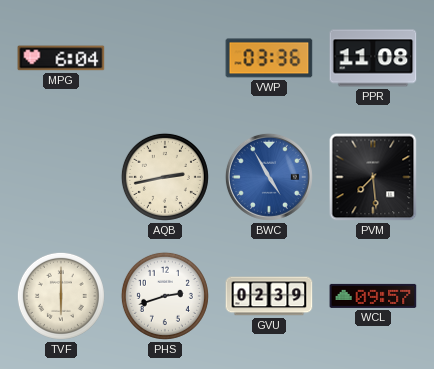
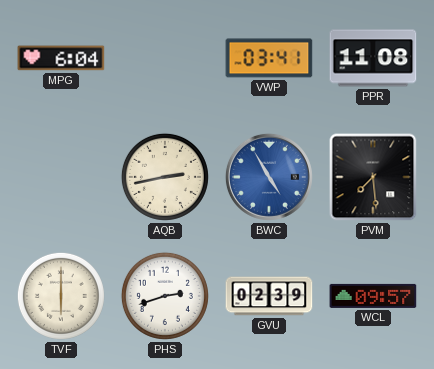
VWP: 03:36 -> 03:41 (269, 58)
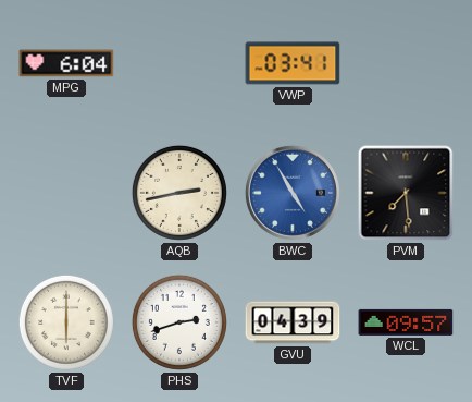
PPR: 11:08 -> none (373, 58)
GVU: 02:39 -> 04:39 (293, 322)
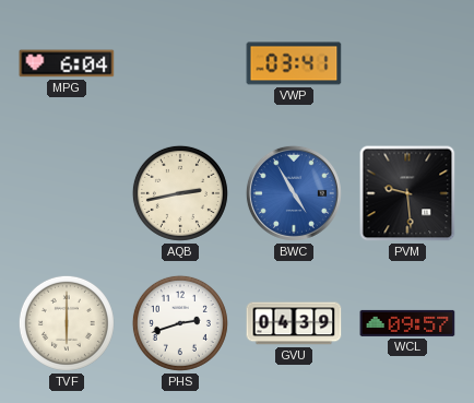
PVM: 7:29 -> 9:29 (407, 193)
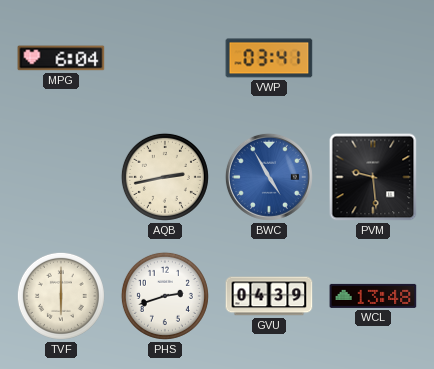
WCL: 09:57 -> 13:48 (373, 296)
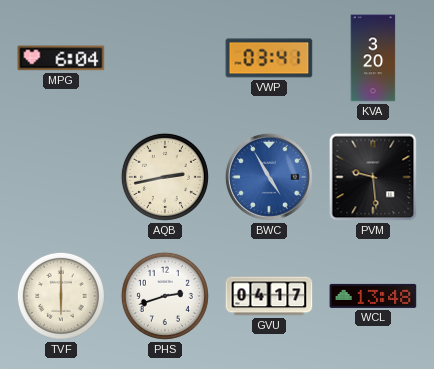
KVA: none -> 3:20 (373, 58)
GVU: 04:39 -> 04:17 (269, 296)
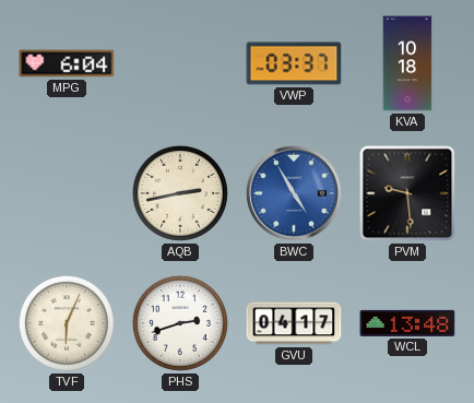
VWP: 03:41 -> 03:37 (294, 63)
KVA: 3:20 -> 10:18 (407, 63)
TVF: 6:00 -> 6:04 (67, 323)
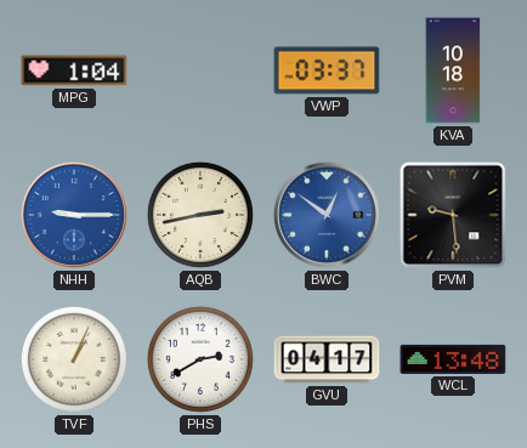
MPG: 6:04 -> 1:04 (74, 70)
NHH: none -> 9:15 (74, 215)
BWC: 4:55 -> 12:51 (327, 215)
TVF: 6:04 -> 1:04 (74, 359)
PHS: 2:42 -> 2:40 (200, 359)
